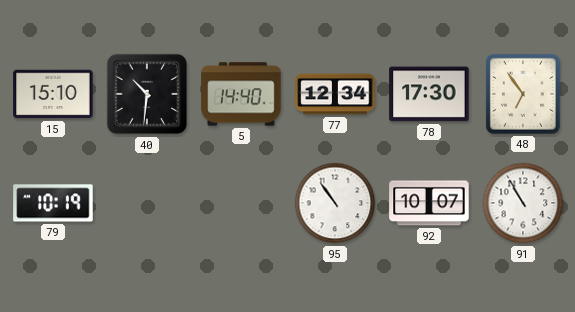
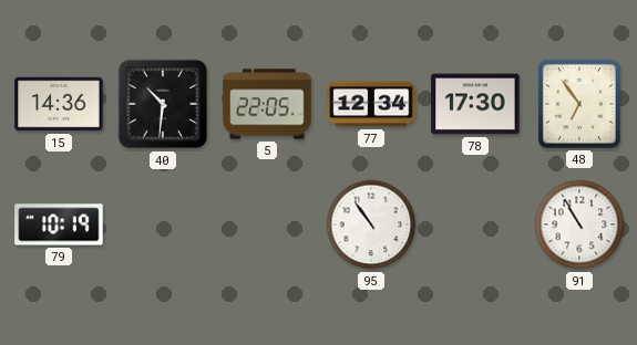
15: 15:10 -> 14:36 (59, 104)
5: 14:40 -> 22:05 (267, 104)
92: 10:07 -> none (429, 203)
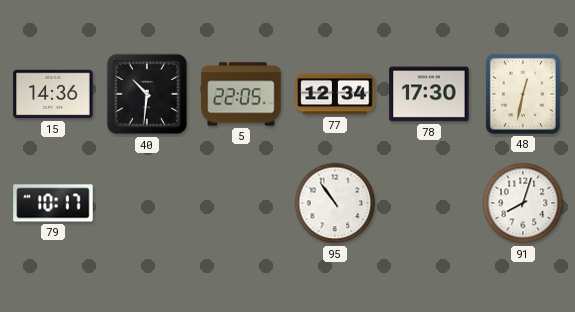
48: 6:54 -> 12:32 (523, 94)
79: 10:19 -> 10:17 (53, 203)
91: 10:55 -> 8:03 (523, 203)
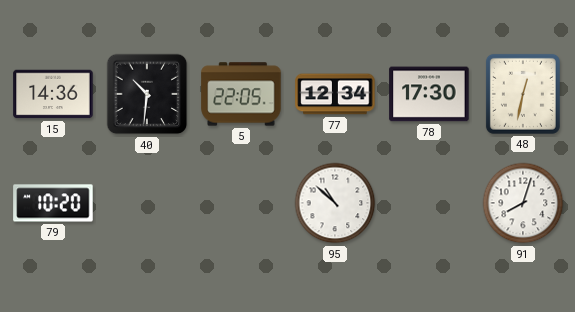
79: 10:17 -> 10:20 (53, 203)
95: 10:54 -> 10:52 (335, 203)
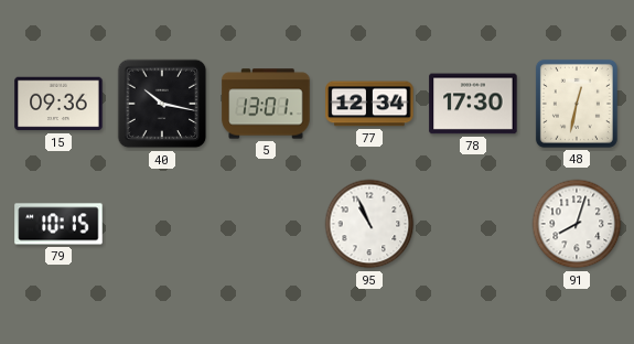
15: 14:36 -> 09:36 (58, 104)
40: 10:31 -> 10:17 (162, 104)
5: 22:05 -> 13:01 (266, 104)
79: 10:20 -> 10:15 (58, 224)
95: 10:52 -> 10:56 (369, 224)
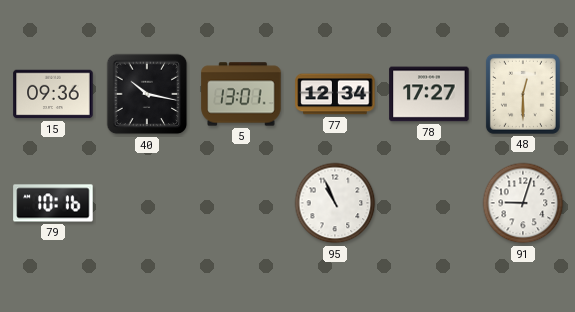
78: 17:30 -> 17:27 (429, 94)
48: 12:32 -> 12:30 (523, 94)
79: 10:15 -> 10:16 (53, 203)
91: 8:03 -> 9:03 (523, 203)
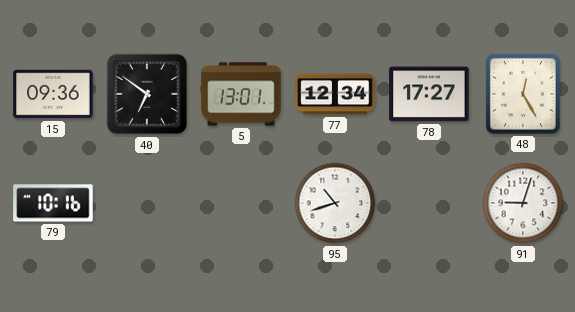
40: 10:17 -> 6:51 (147, 94)
48: 12:30 -> 12:25 (523, 94)
95: 10:56 -> 10:42 (335, 203)
